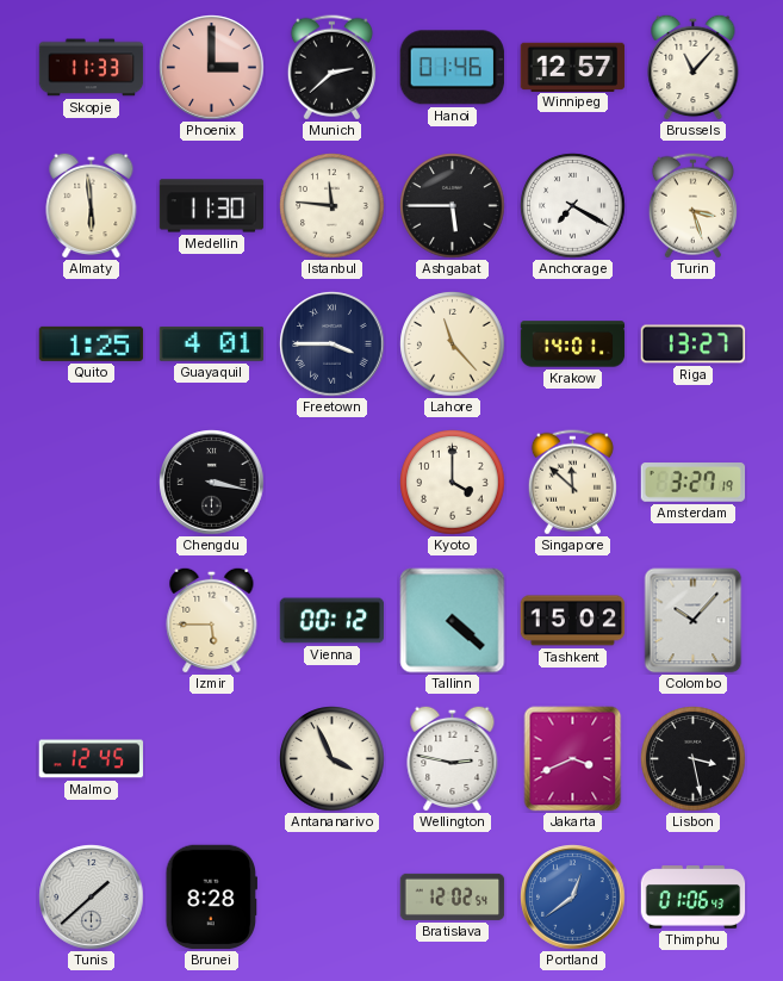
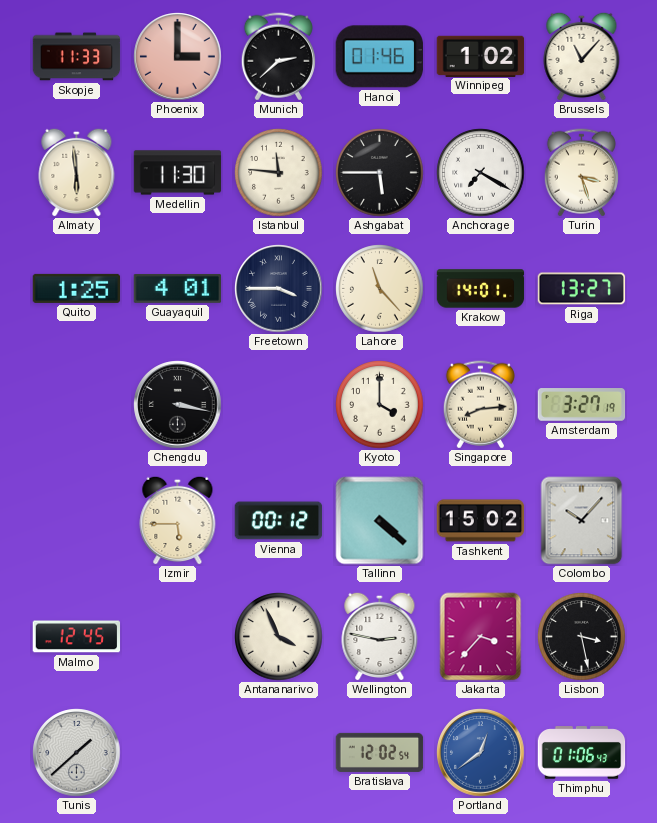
Winnipeg: 12:57 -> 1:02 (481, 56)
Singapore: 11:52 -> 8:14 (480, 405)
Jakarta: 3:41 -> 3:37 (481, 637)
Brunei: 8:28 -> none (212, 898)
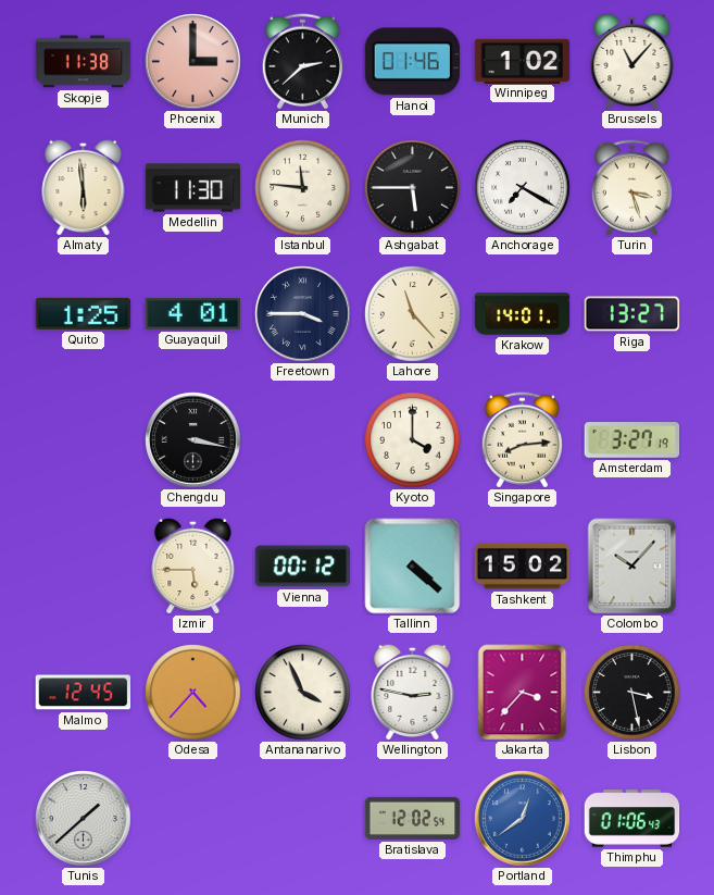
Skopje: 11:33 -> 11:38 (84, 62)
Odesa: none -> 4:37 (193, 693)
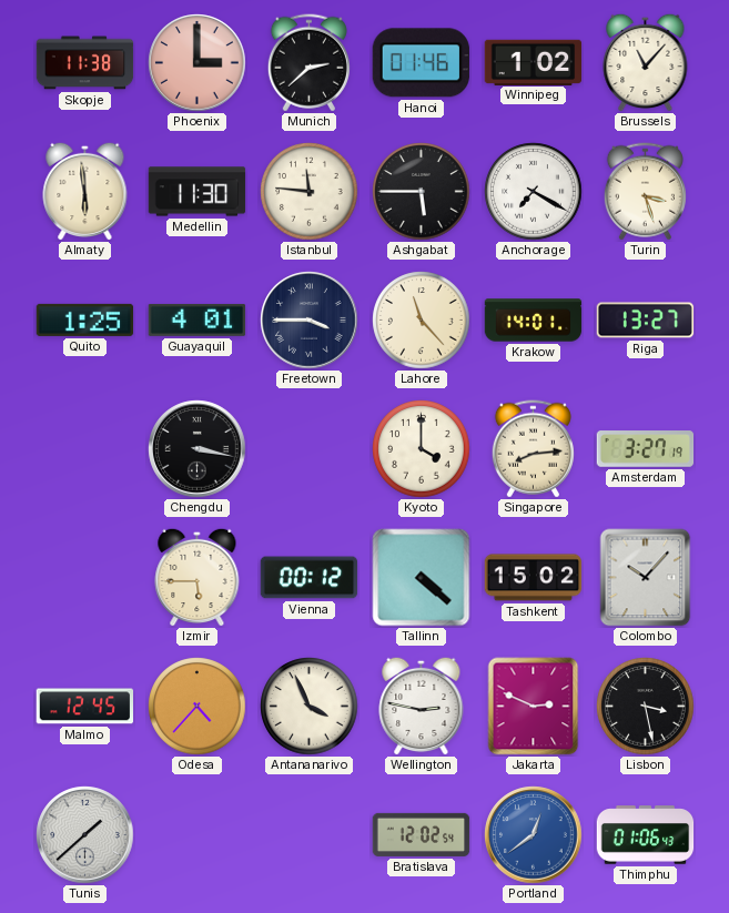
Jakarta: 3:37 -> 2:49 (534, 707)
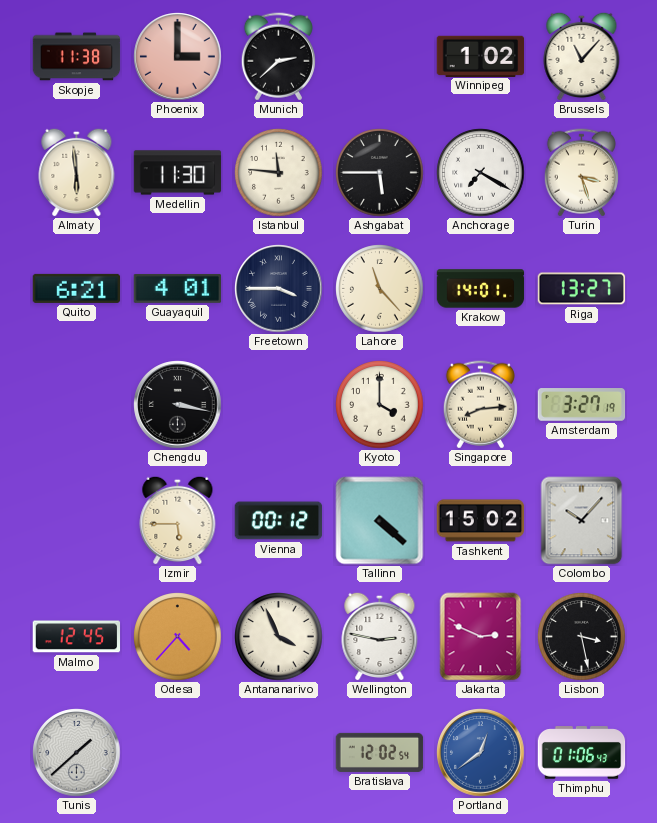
Hanoi: 01:46 -> none (421, 63)
Quito: 1:25 -> 6:21 (77, 288)
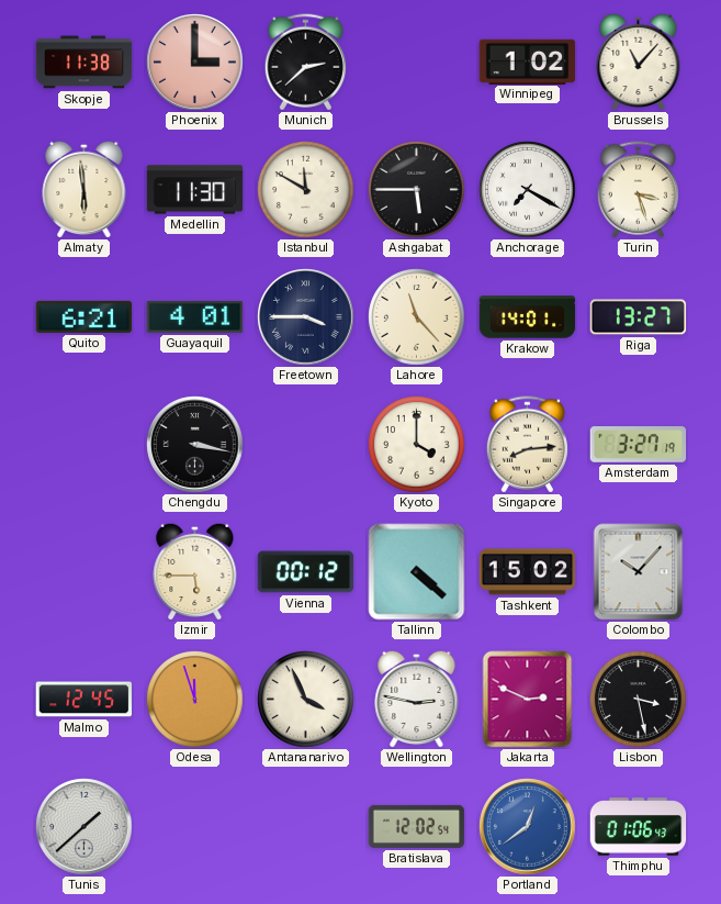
Istanbul: 11:46 -> 11:50 (306, 190)
Odesa: 4:37 -> 11:57 (195, 700)
